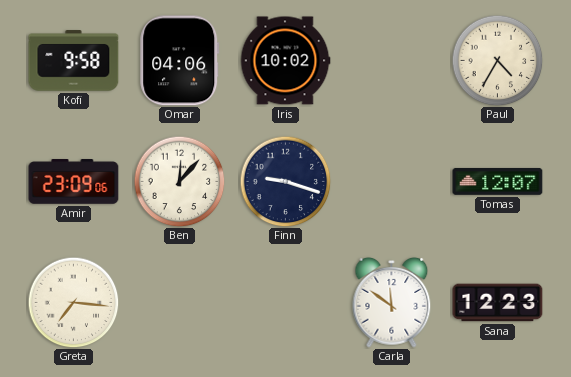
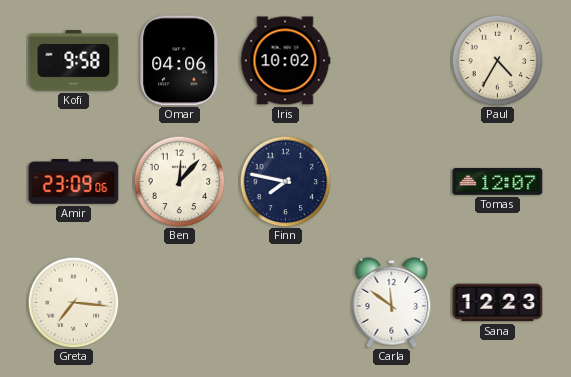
Finn: 9:18 -> 7:47 (285, 181)
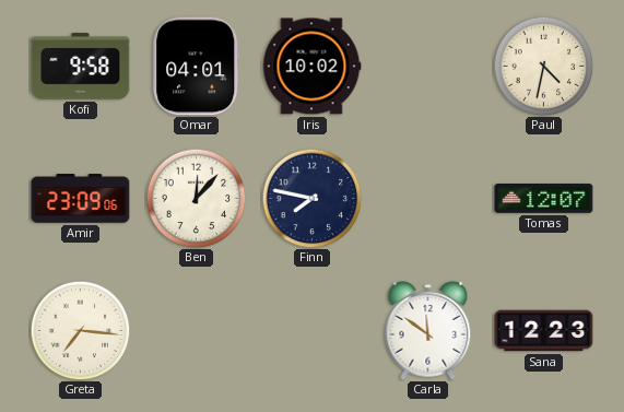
Omar: 04:06 -> 04:01 (197, 67)
Paul: 4:35 -> 4:32 (543, 66)
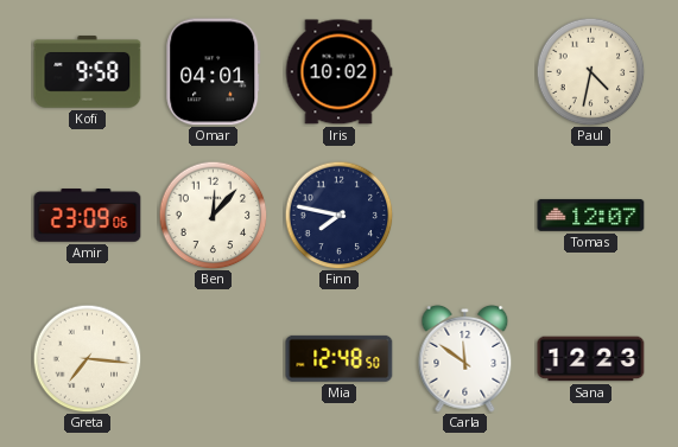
Mia: none -> 12:48 (340, 358)
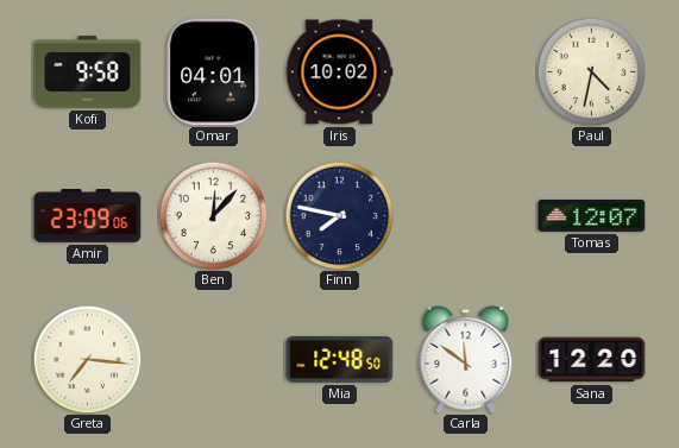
Sana: 12:23 -> 12:20 (592, 360)
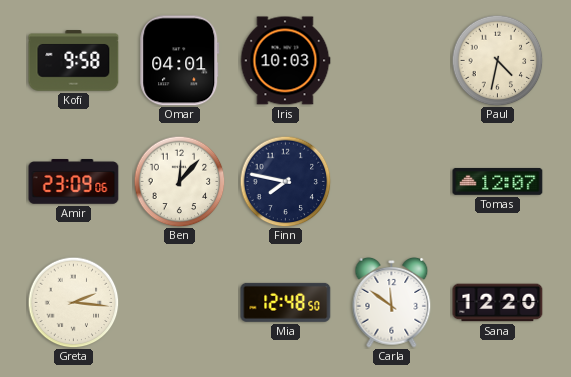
Iris: 10:02 -> 10:03 (285, 61)
Greta: 7:16 -> 2:16 (73, 302)
